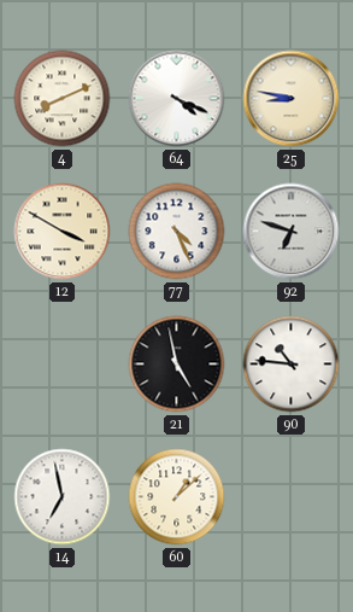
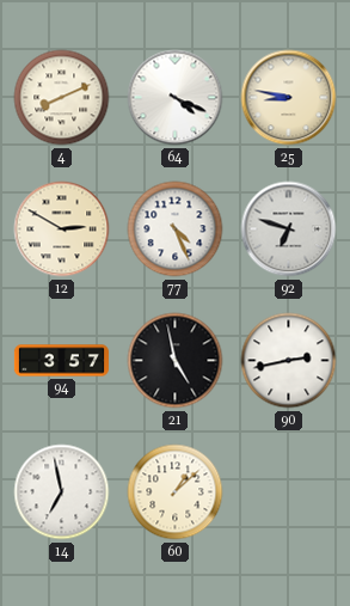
12: 3:50 -> 2:50 (62, 229)
94: none -> 3:57 (61, 361)
90: 10:46 -> 2:43 (289, 361)
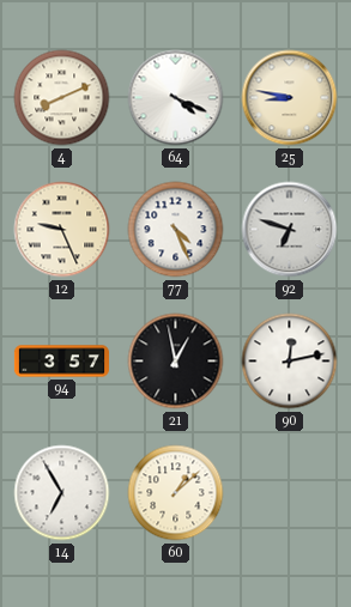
12: 2:50 -> 9:26 (62, 230)
21: 4:58 -> 12:58 (176, 362)
90: 2:43 -> 12:13 (290, 362)
14: 6:58 -> 6:55 (62, 493)
